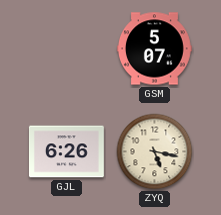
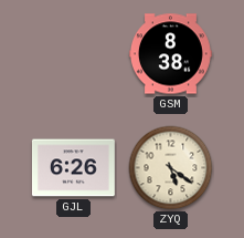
GSM: 5:07 -> 8:38 (171, 54)
ZYQ: 5:17 -> 5:21 (171, 168)
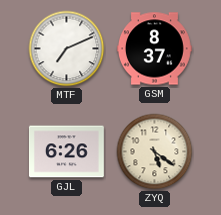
MTF: none -> 7:11 (67, 49)
GSM: 8:38 -> 8:37 (155, 49)
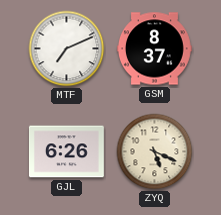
ZYQ: 5:21 -> 5:19 (155, 152)
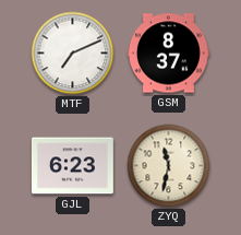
GJL: 6:26 -> 6:23 (72, 166)
ZYQ: 5:19 -> 11:32 (169, 166)
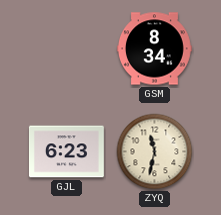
MTF: 7:11 -> none (73, 54)
GSM: 8:37 -> 8:34 (155, 49)
